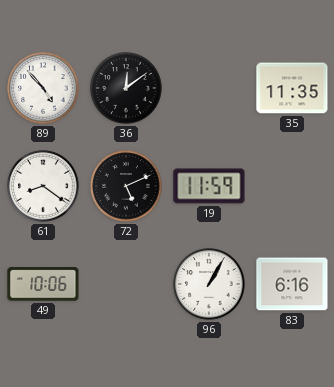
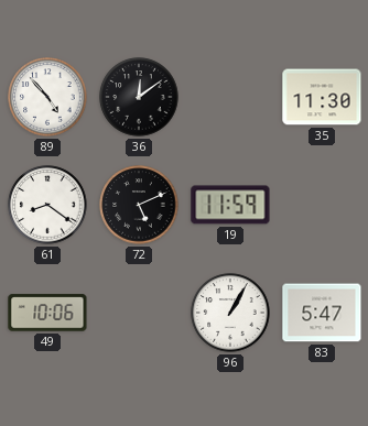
35: 11:35 -> 11:30 (322, 97)
83: 6:16 -> 5:47 (322, 313)
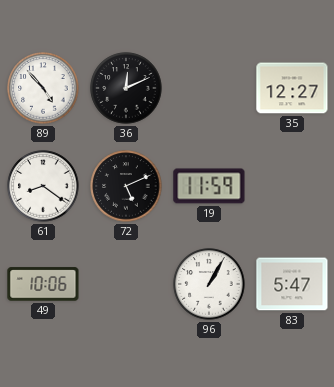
36: 12:09 -> 12:11 (126, 88)
35: 11:30 -> 12:27 (292, 88)
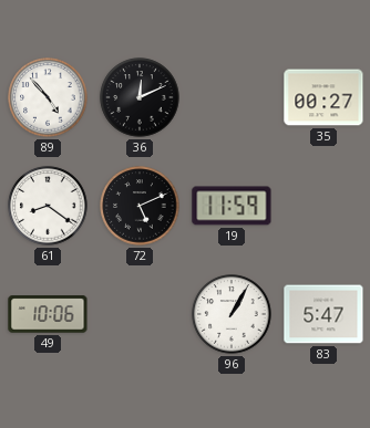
35: 12:27 -> 00:27 (323, 97)
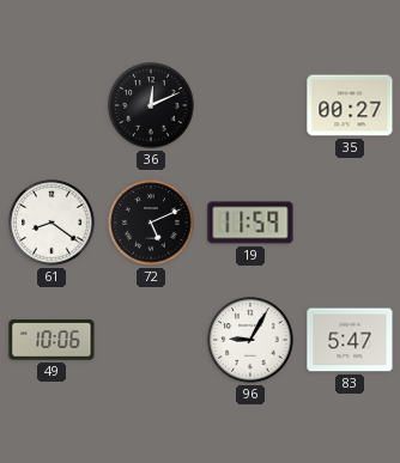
89: 4:53 -> none (48, 97)
96: 1:05 -> 9:05 (250, 340)
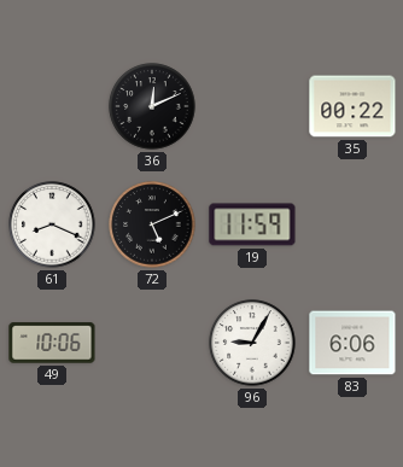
35: 00:27 -> 00:22 (352, 106)
61: 8:21 -> 8:19 (52, 224)
83: 5:47 -> 6:06 (352, 343)
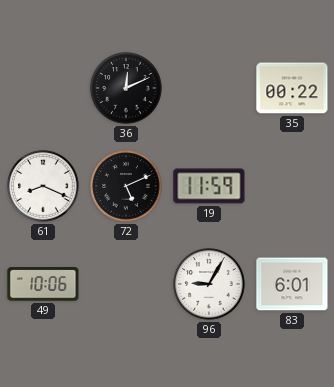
83: 6:06 -> 6:01 (292, 284)
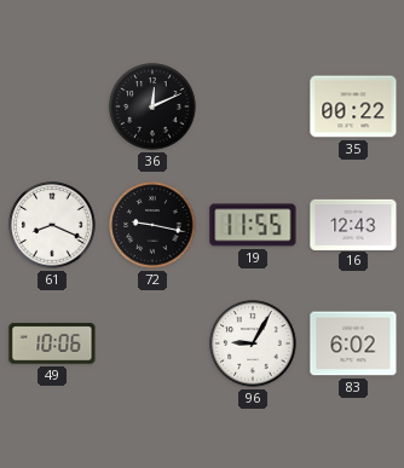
72: 5:11 -> 9:17 (152, 225)
19: 11:59 -> 11:55 (253, 225)
16: none -> 12:43 (353, 224)
83: 6:01 -> 6:02 (353, 343)
